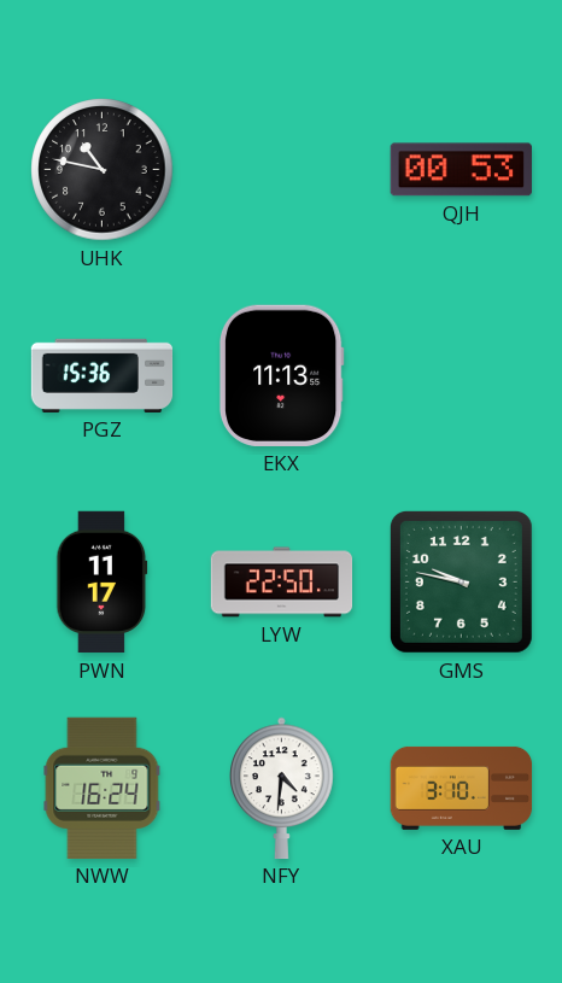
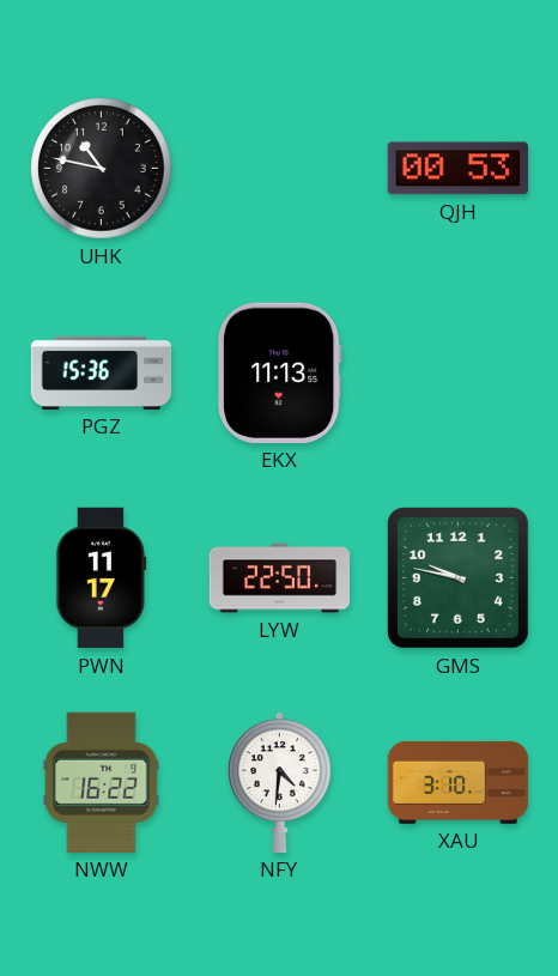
NWW: 16:24 -> 16:22 (102, 782)
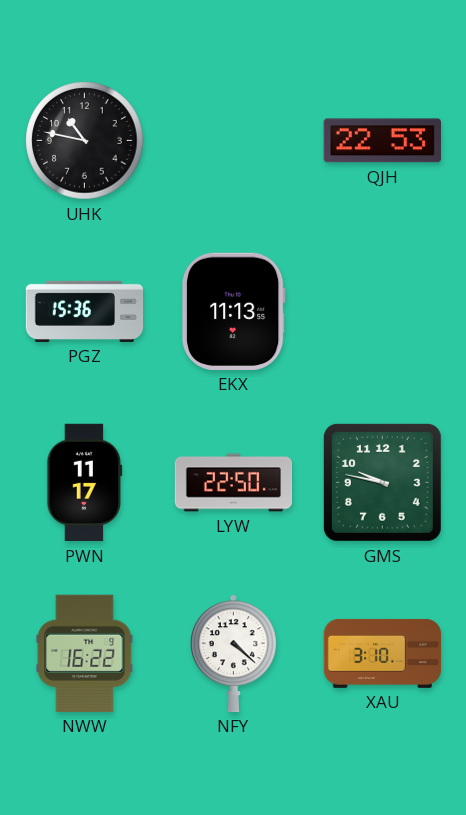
QJH: 00:53 -> 22:53 (382, 141)
NFY: 4:31 -> 4:22 (234, 653)
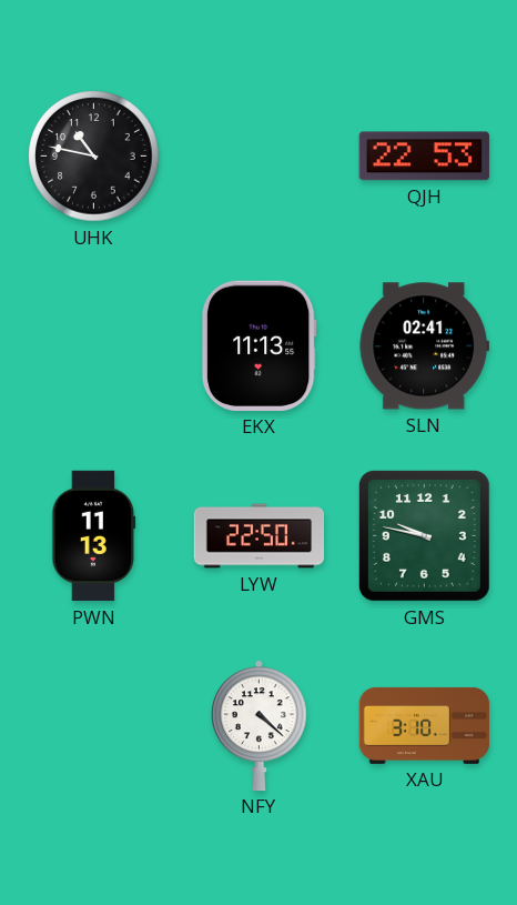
PGZ: 15:36 -> none (85, 311)
SLN: none -> 02:41 (424, 346)
PWN: 11:17 -> 11:13 (94, 536)
NWW: 16:22 -> none (85, 653)
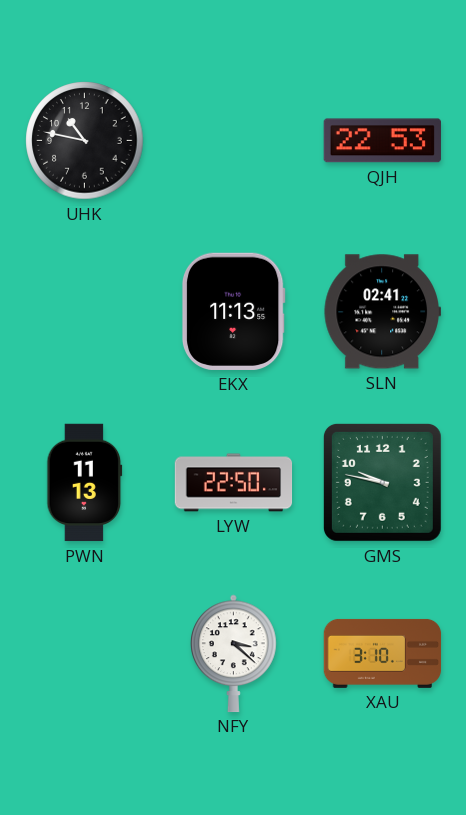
NFY: 4:22 -> 3:22 (234, 653)
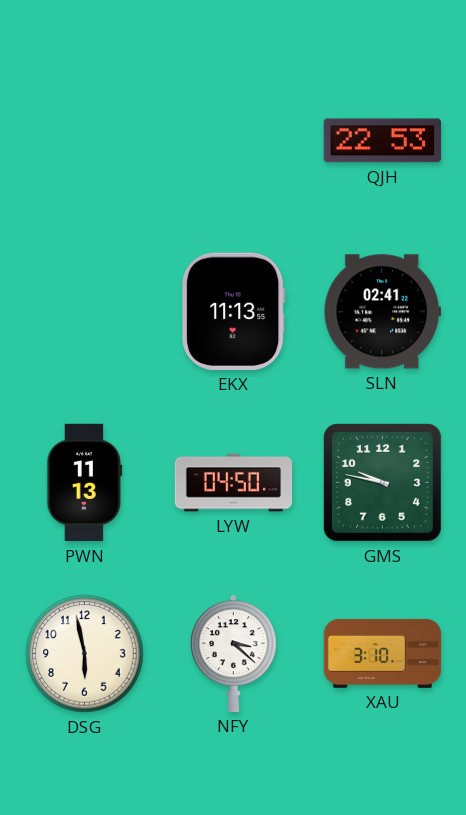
UHK: 10:47 -> none (85, 141)
LYW: 22:50 -> 04:50 (234, 483)
DSG: none -> 5:58 (85, 654)
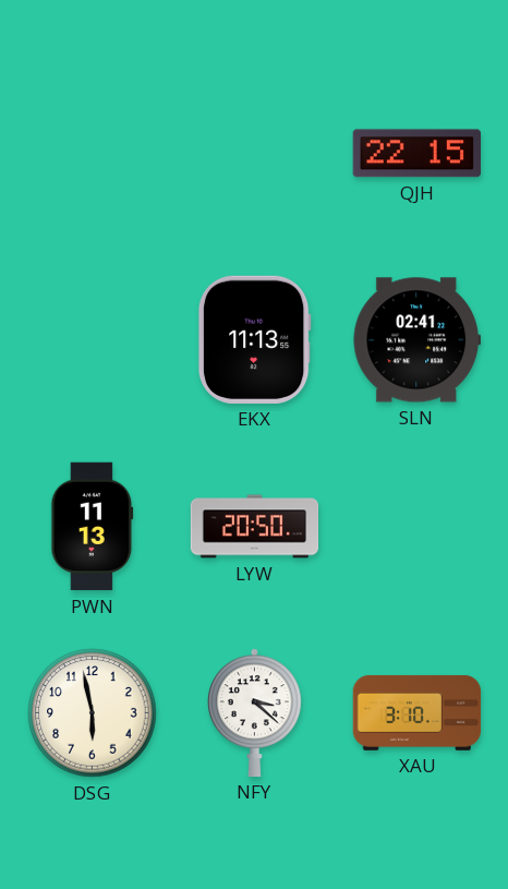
QJH: 22:53 -> 22:15 (416, 154)
LYW: 04:50 -> 20:50 (255, 527)
GMS: 9:47 -> none (382, 482)
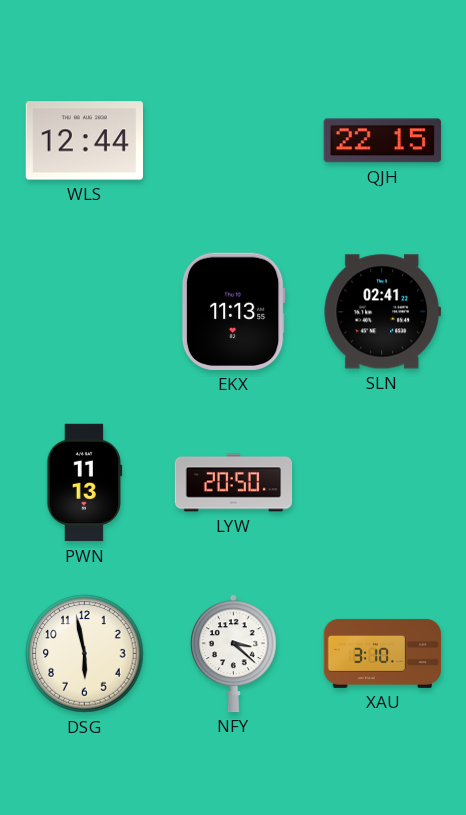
WLS: none -> 12:44 (84, 141)
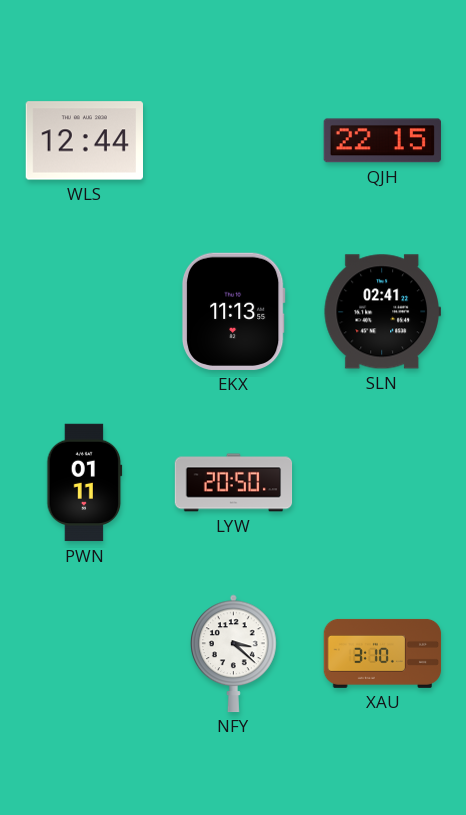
PWN: 11:13 -> 01:11 (85, 483)
DSG: 5:58 -> none (85, 654)
